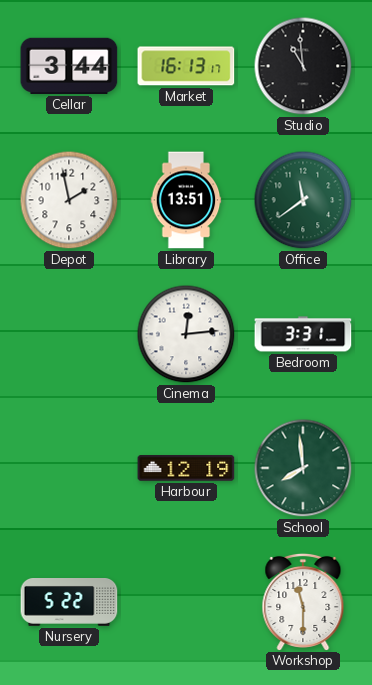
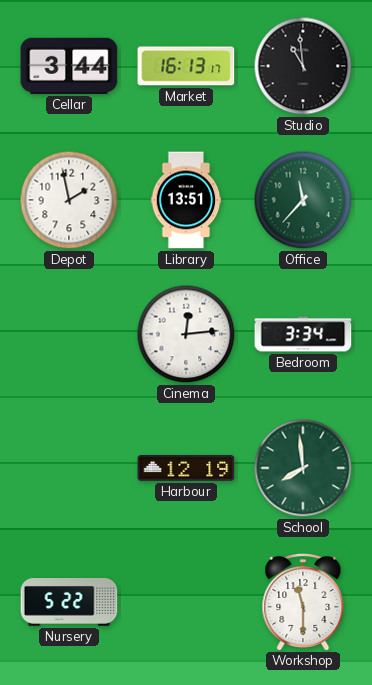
Office: 11:39 -> 11:37 (303, 200)
Bedroom: 3:31 -> 3:34 (303, 334)
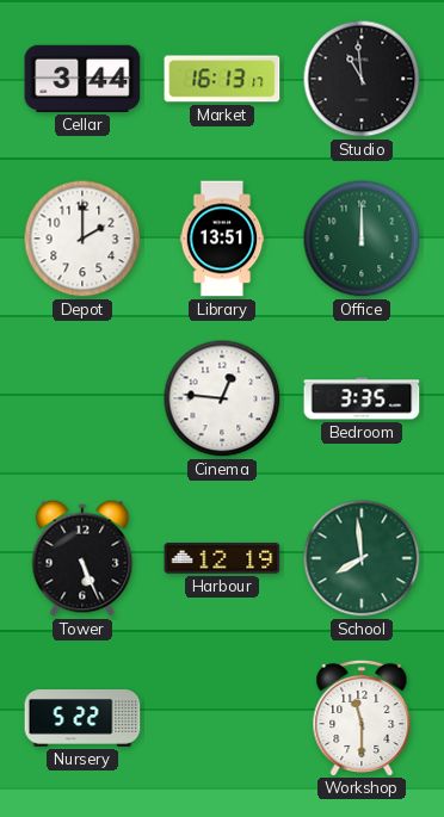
Depot: 1:58 -> 2:00 (82, 239)
Office: 11:37 -> 12:00 (362, 239)
Cinema: 12:14 -> 12:46 (222, 398)
Bedroom: 3:34 -> 3:35 (362, 398)
Tower: none -> 5:26 (82, 558)
